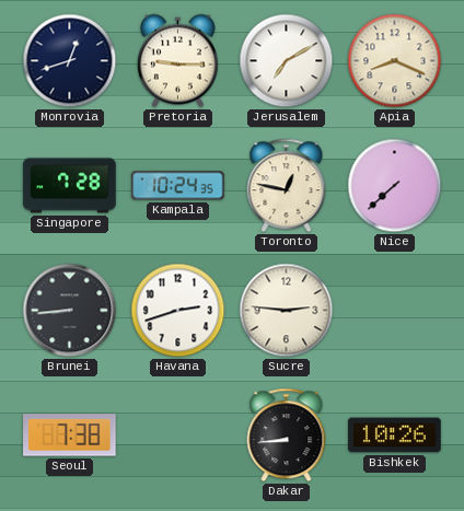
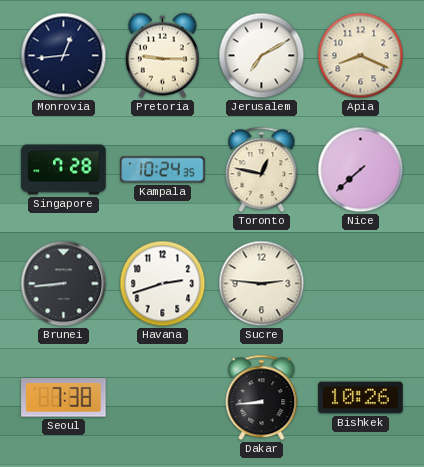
Monrovia: 12:42 -> 12:44 (64, 56)
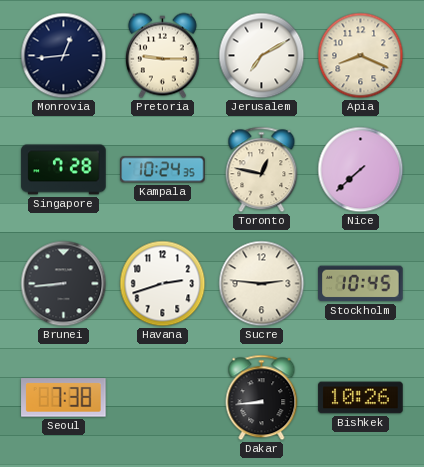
Stockholm: none -> 10:45 (361, 284)
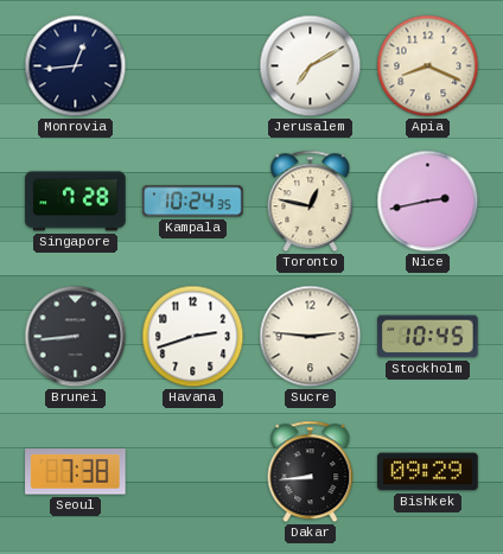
Pretoria: 9:15 -> none (162, 56)
Nice: 7:38 -> 2:43 (428, 202)
Bishkek: 10:26 -> 09:29 (428, 472)
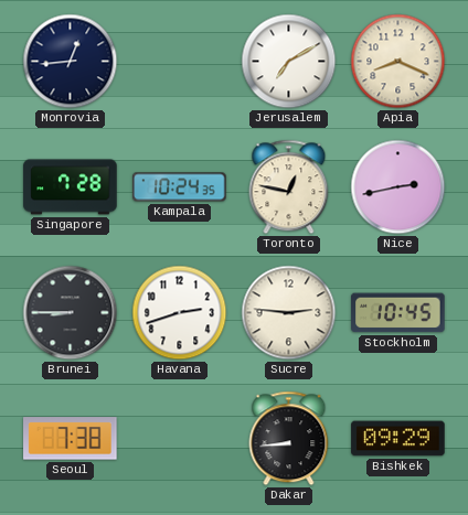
Brunei: 8:44 -> 8:45 (71, 313)
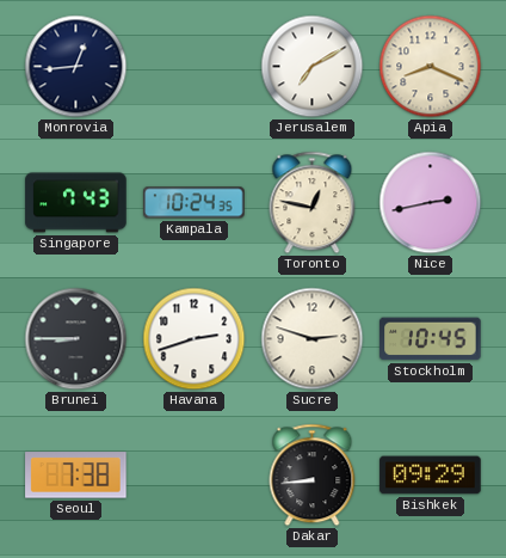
Singapore: 7:28 -> 7:43 (76, 203)
Sucre: 2:46 -> 2:48 (313, 339)
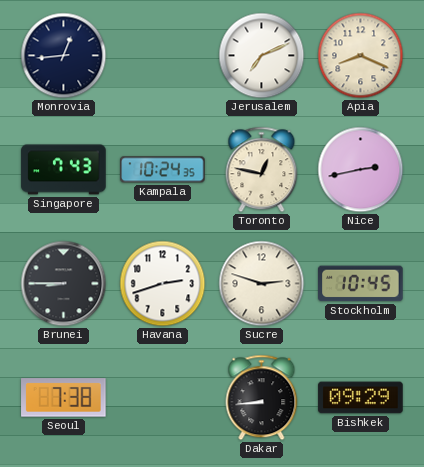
Jerusalem: 7:10 -> 7:11 (262, 56)
